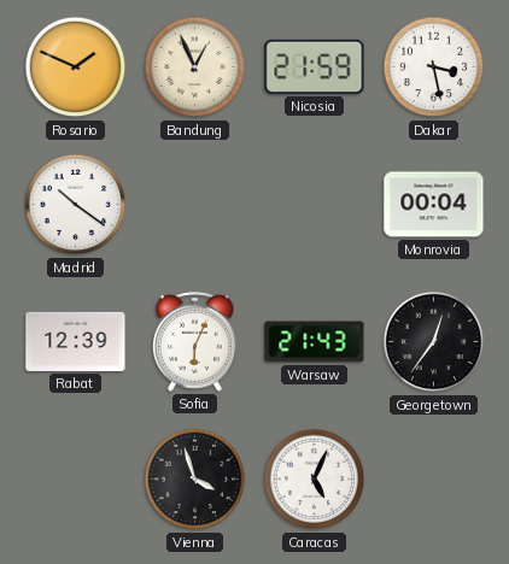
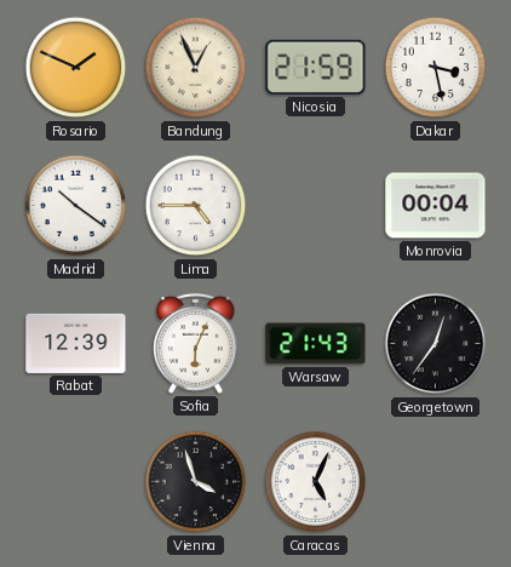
Lima: none -> 4:45 (196, 206)
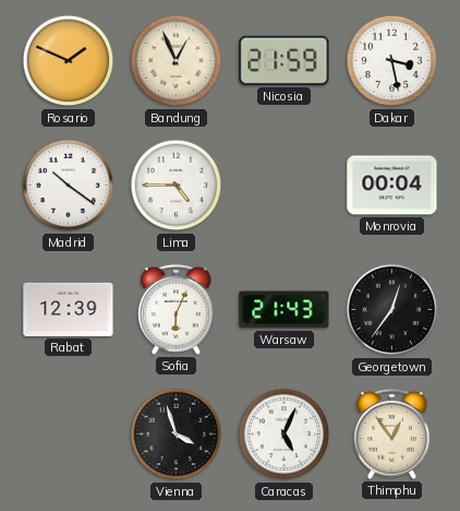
Thimphu: none -> 12:54 (392, 433)
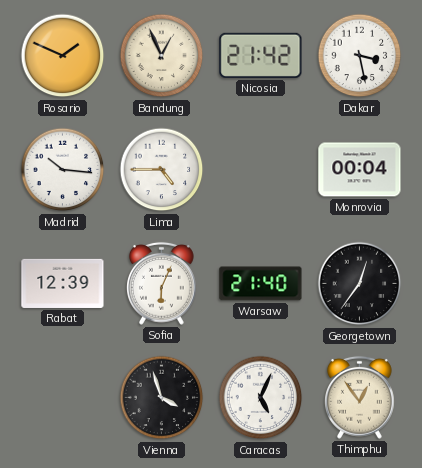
Nicosia: 21:59 -> 21:42 (261, 55)
Madrid: 10:21 -> 10:16 (63, 170)
Warsaw: 21:43 -> 21:40 (261, 284)
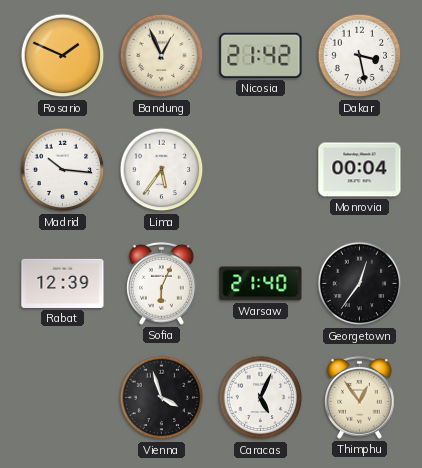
Lima: 4:45 -> 5:36 (162, 170)
